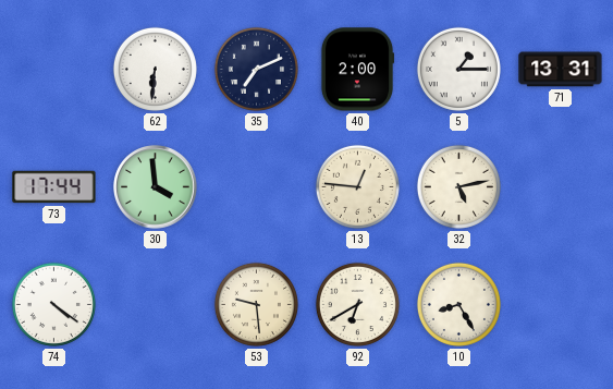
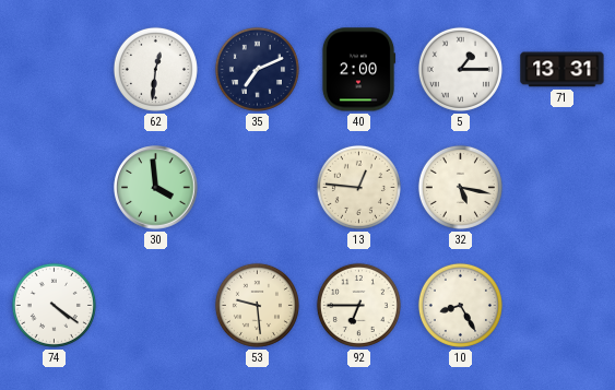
62: 6:31 -> 12:31 (155, 69)
73: 17:44 -> none (54, 187)
32: 5:13 -> 5:17 (460, 187)
92: 6:40 -> 6:45 (358, 305)
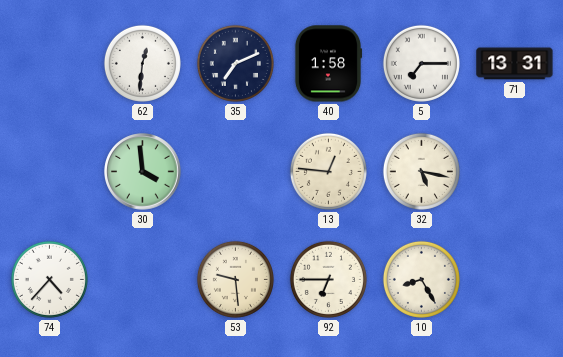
40: 2:00 -> 1:58 (328, 64)
5: 1:15 -> 7:15 (421, 63)
74: 4:21 -> 4:37 (49, 279)
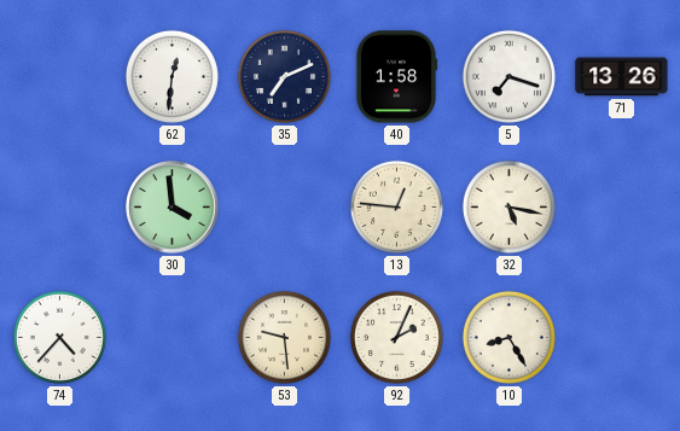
5: 7:15 -> 7:18 (508, 76)
71: 13:31 -> 13:26 (622, 77)
92: 6:45 -> 2:04 (396, 337)
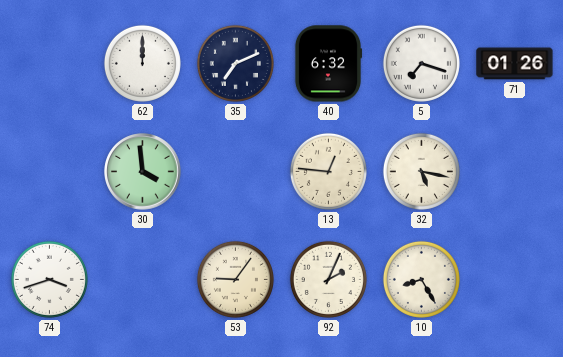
62: 12:31 -> 12:00 (142, 63)
40: 1:58 -> 6:32 (328, 64)
71: 13:26 -> 01:26 (515, 64)
74: 4:37 -> 3:42 (49, 279)
53: 9:29 -> 9:06 (235, 279)
